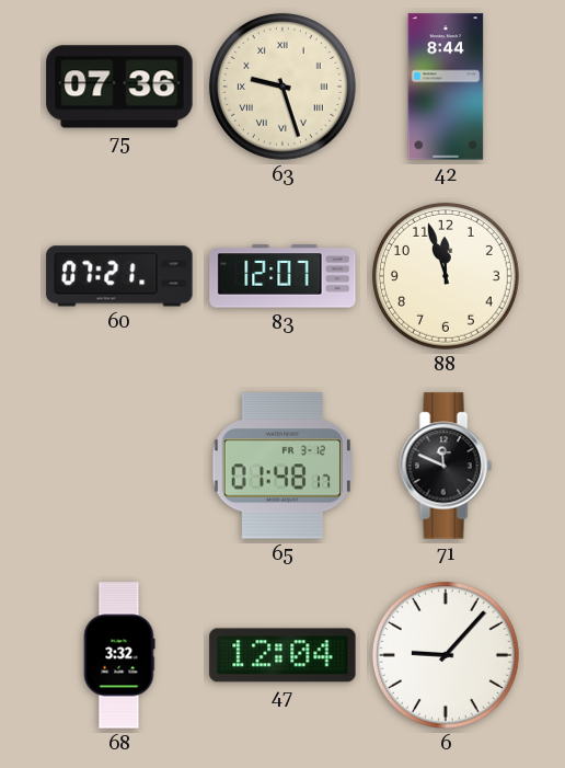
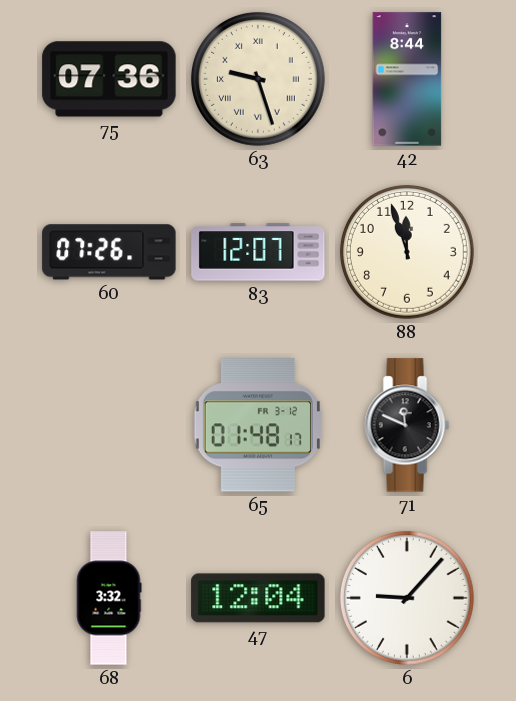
60: 07:21 -> 07:26 (109, 252)
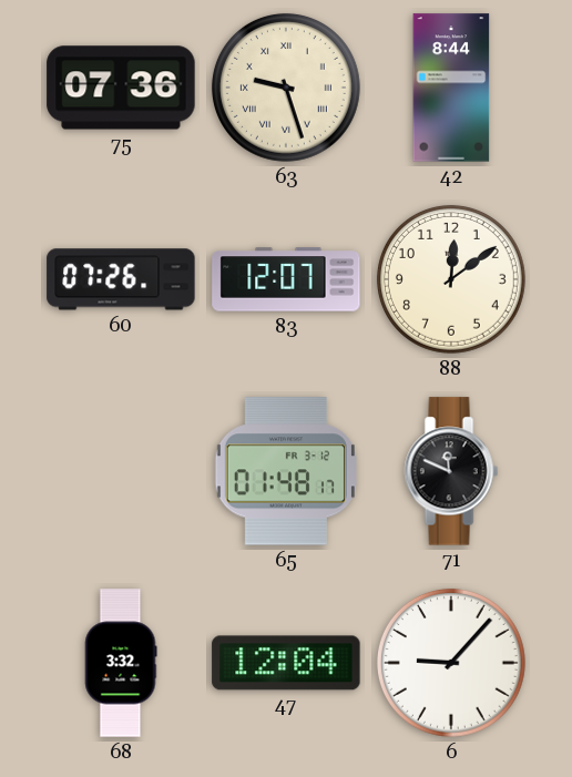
88: 11:57 -> 12:09 (451, 279)
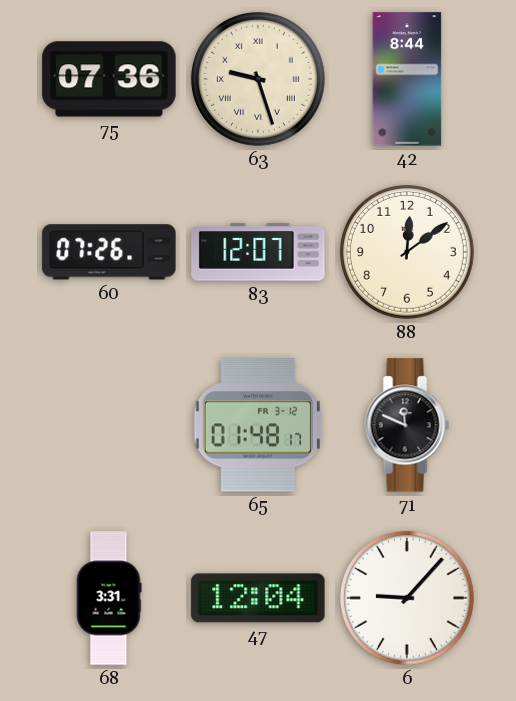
68: 3:32 -> 3:31 (109, 598)
